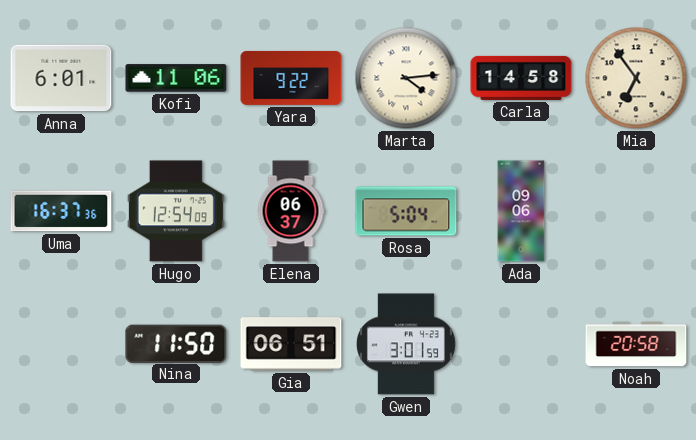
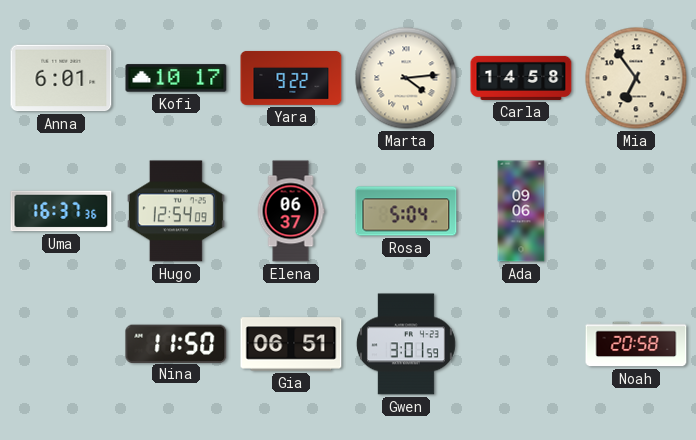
Kofi: 11:06 -> 10:17 (176, 78)
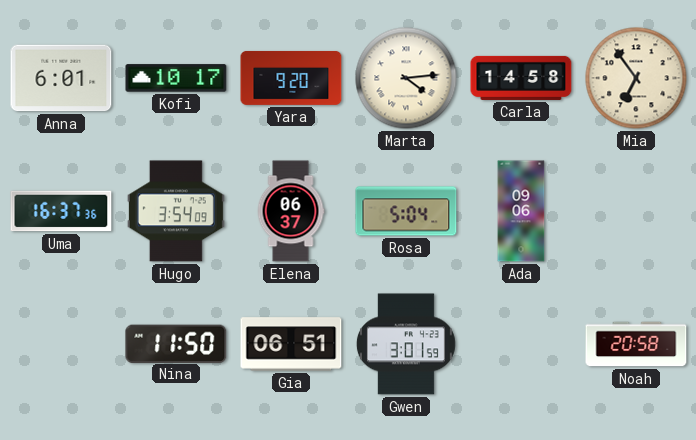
Yara: 9:22 -> 9:20 (291, 78)
Hugo: 12:54 -> 3:54 (176, 211)
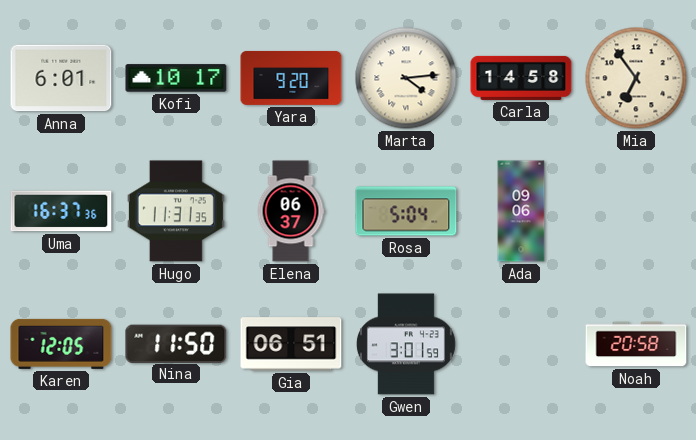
Hugo: 3:54 -> 11:31 (176, 211)
Karen: none -> 12:05 (61, 344)
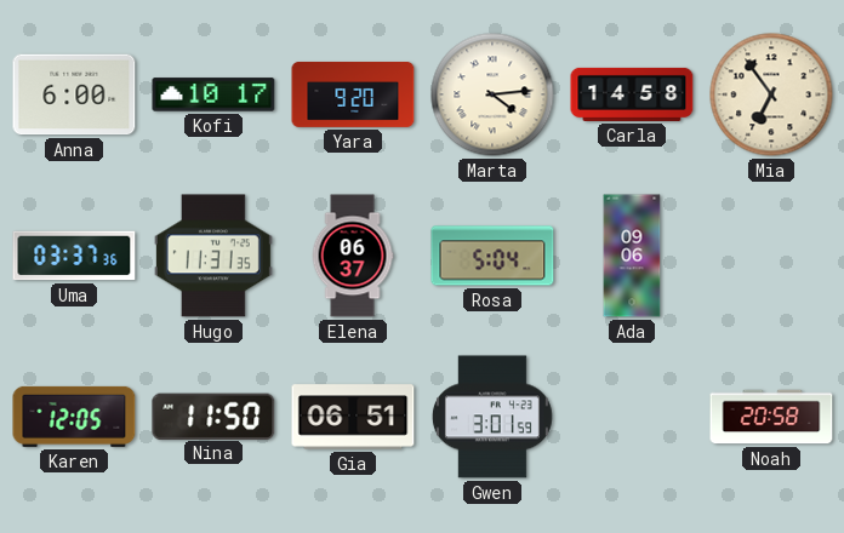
Anna: 6:01 -> 6:00 (74, 94)
Uma: 16:37 -> 03:37 (74, 256)
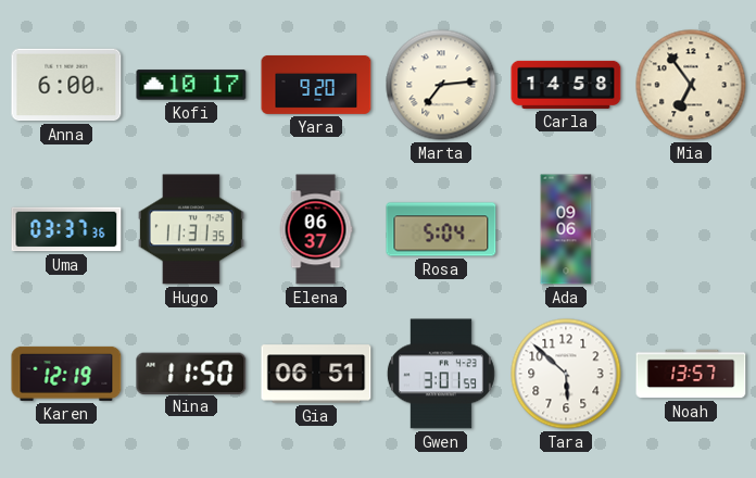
Marta: 4:14 -> 7:14 (441, 85)
Karen: 12:05 -> 12:19 (66, 374)
Tara: none -> 5:52 (566, 374)
Noah: 20:58 -> 13:57 (691, 374)
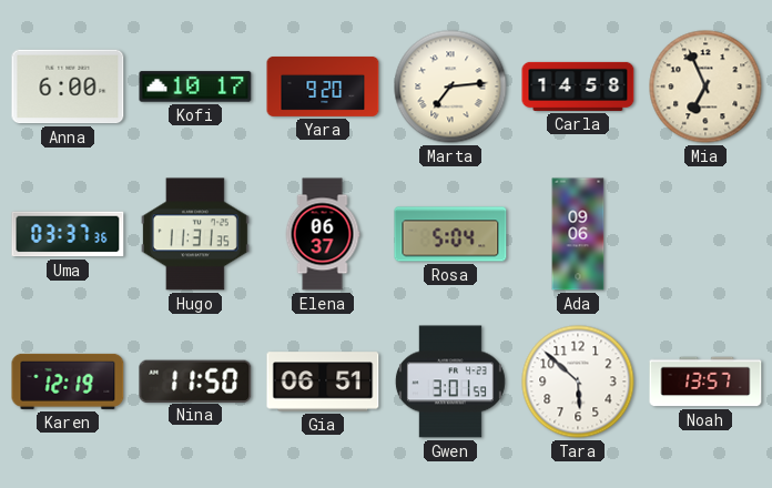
Mia: 6:54 -> 6:56 (705, 87)
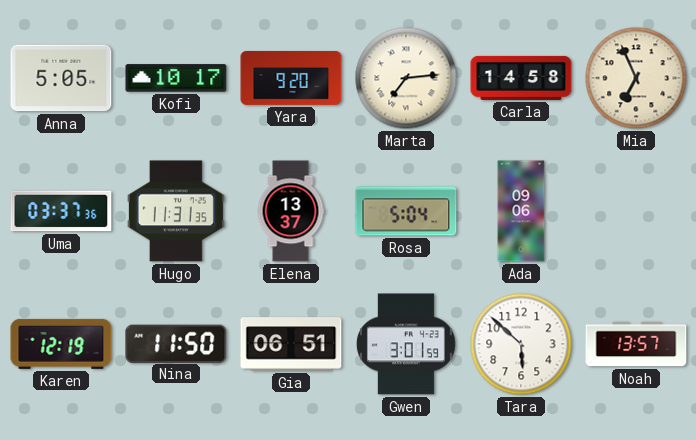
Anna: 6:00 -> 5:05 (61, 78)
Elena: 06:37 -> 13:37 (291, 211)
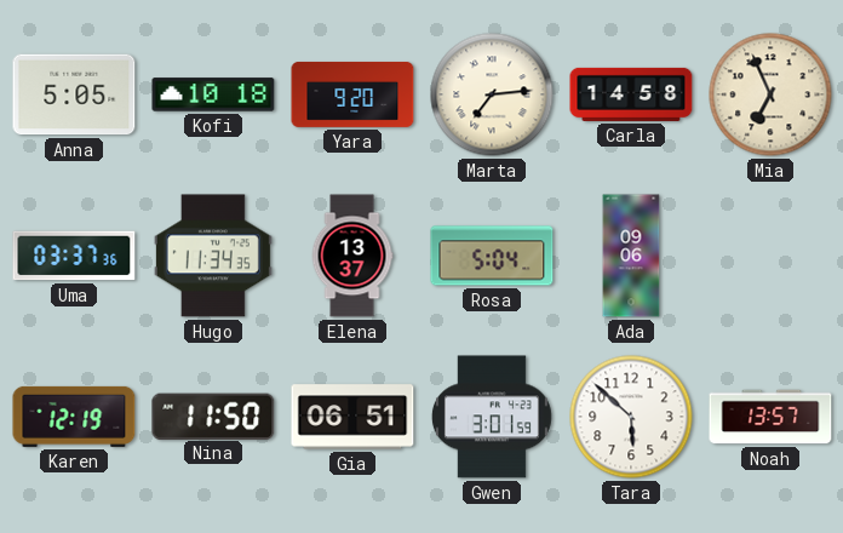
Kofi: 10:17 -> 10:18 (213, 94)
Hugo: 11:31 -> 11:34 (213, 256)
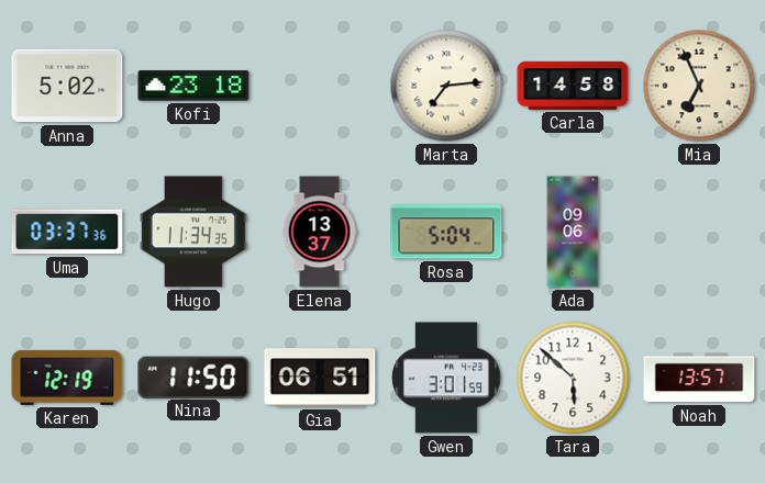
Anna: 5:05 -> 5:02 (67, 86)
Kofi: 10:18 -> 23:18 (193, 86)
Yara: 9:20 -> none (352, 94)
